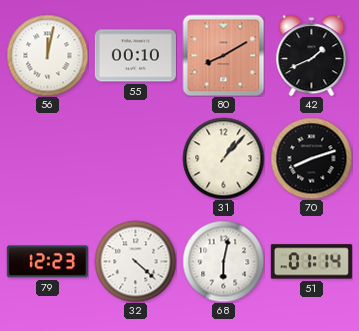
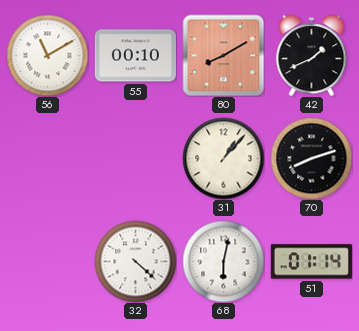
56: 12:02 -> 11:10 (47, 55)
79: 12:23 -> none (47, 262)
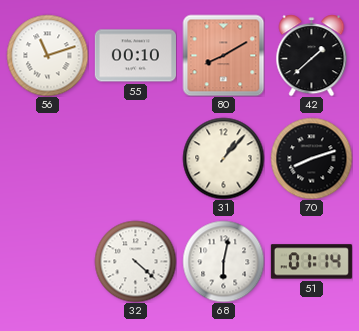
56: 11:10 -> 11:12 (47, 55)
42: 1:41 -> 1:38 (312, 55)
